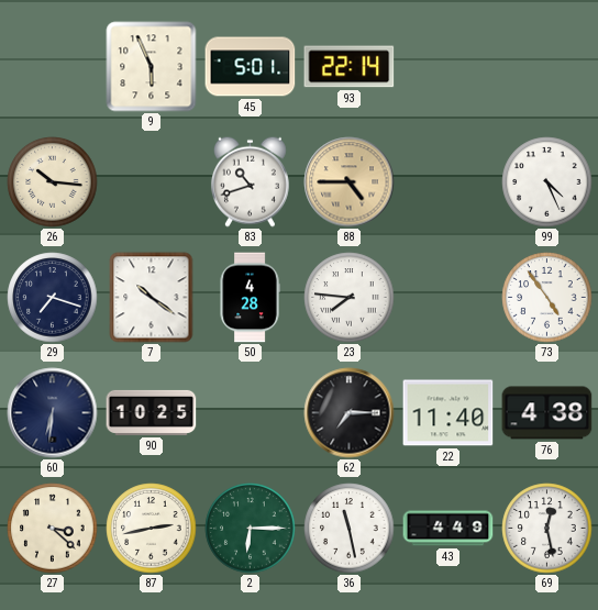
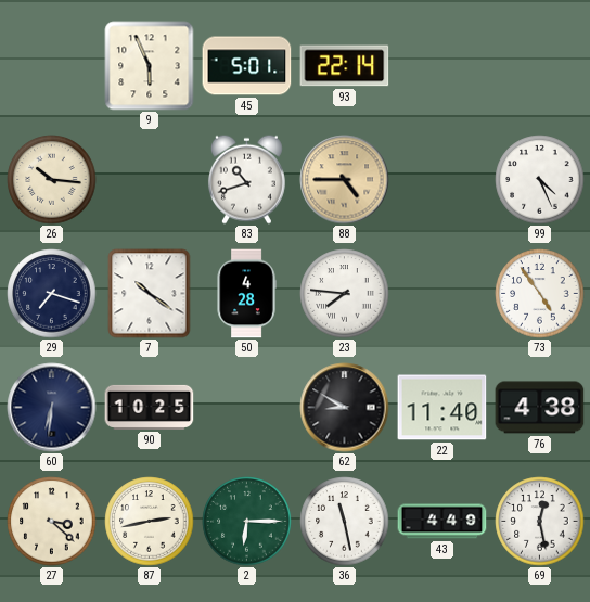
62: 7:15 -> 8:50 (345, 408)
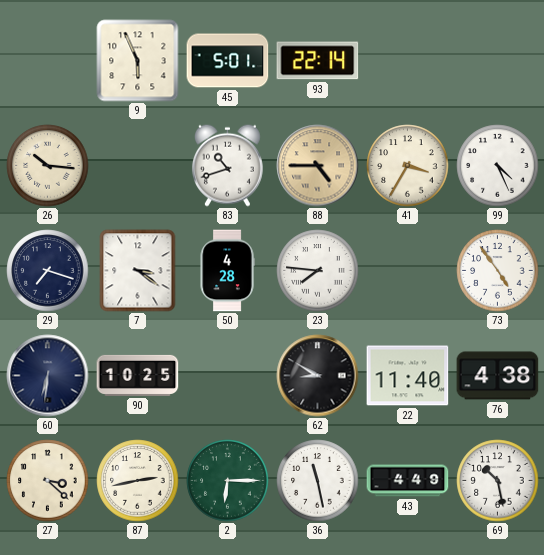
41: none -> 3:35 (408, 166)
7: 10:21 -> 3:21 (138, 271)
69: 12:28 -> 10:28 (498, 481)
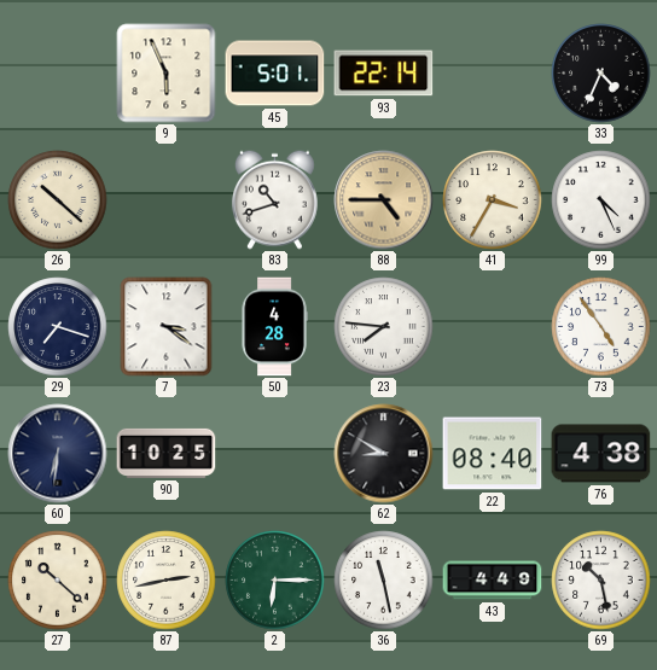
33: none -> 4:34 (601, 74)
26: 10:16 -> 10:22 (58, 200)
22: 11:40 -> 08:40 (493, 454)
27: 3:22 -> 10:22 (58, 581)
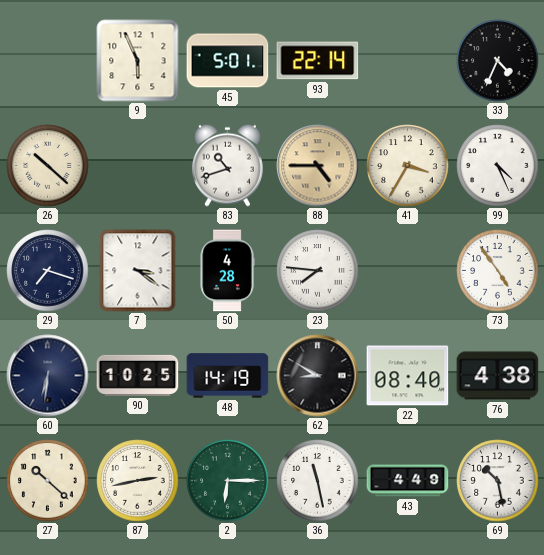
48: none -> 14:19 (228, 376)
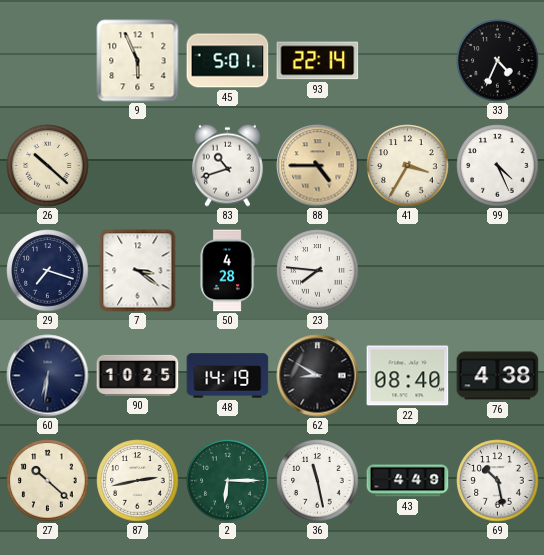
73: 4:54 -> none (498, 271)
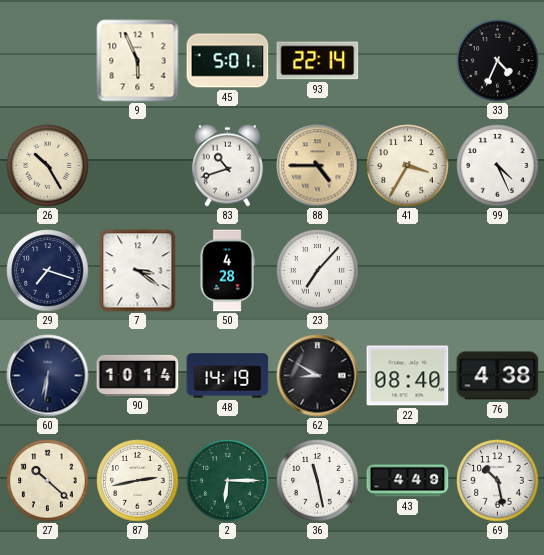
26: 10:22 -> 10:25 (48, 166)
23: 7:46 -> 7:07 (318, 271)
90: 10:25 -> 10:14 (138, 375)
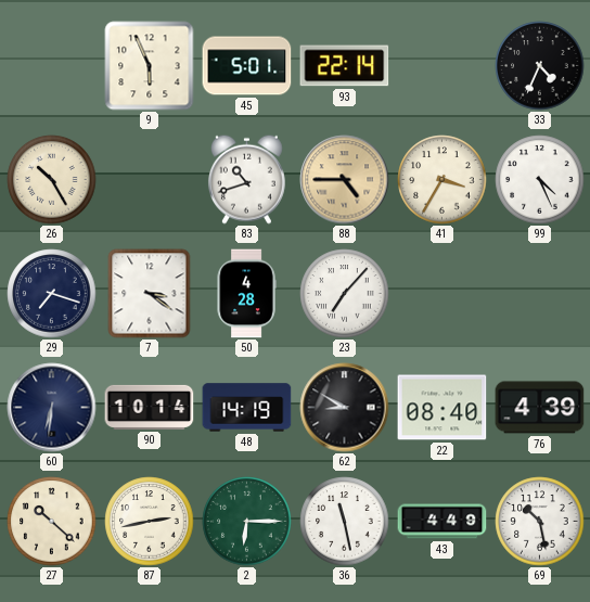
76: 4:38 -> 4:39 (540, 408)
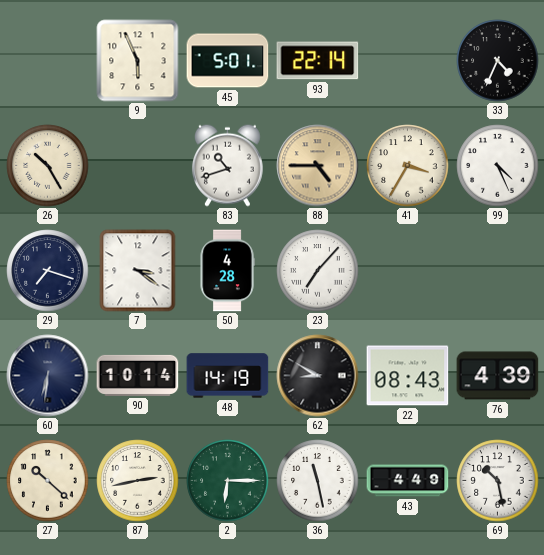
22: 08:40 -> 08:43 (408, 376)
